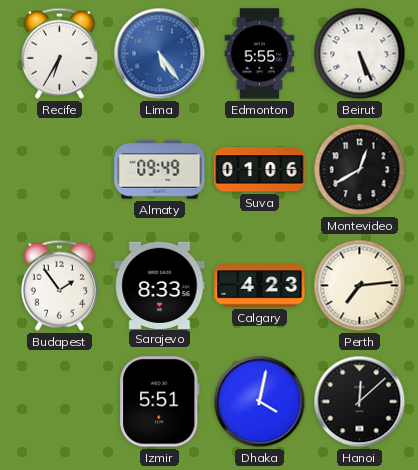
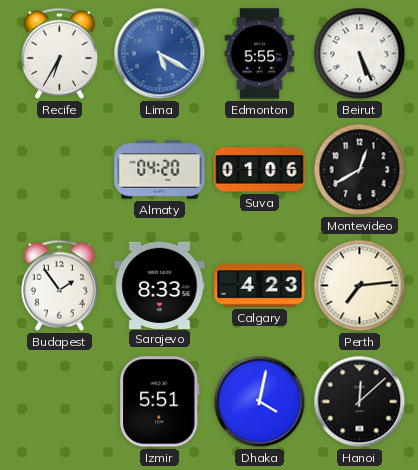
Lima: 5:24 -> 5:20 (160, 54)
Almaty: 09:49 -> 04:20 (160, 170)
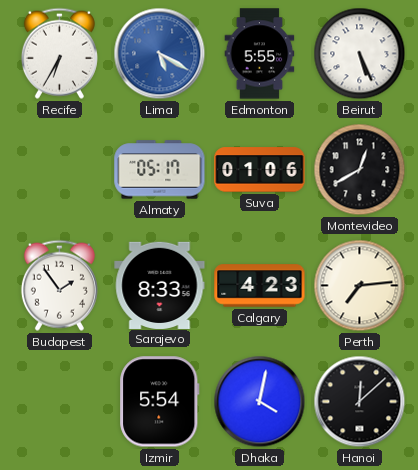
Almaty: 04:20 -> 05:17 (160, 170)
Izmir: 5:51 -> 5:54 (160, 402)
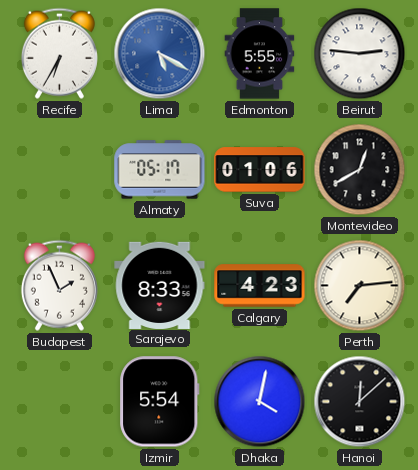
Beirut: 5:26 -> 2:46 (360, 54)
Budapest: 1:54 -> 1:56 (59, 285)
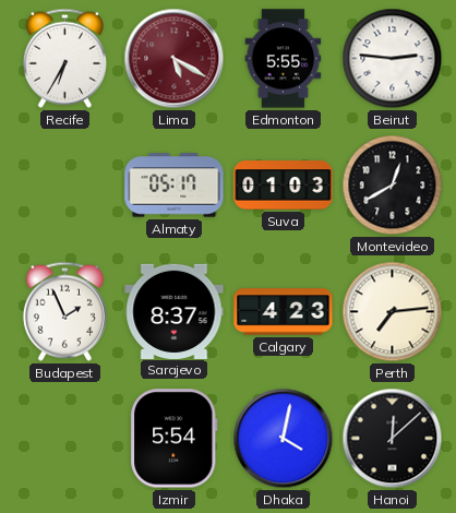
Lima dial: blue -> burgundy (175, 59)
Suva: 01:06 -> 01:03 (284, 186)
Sarajevo: 8:33 -> 8:37 (175, 311)
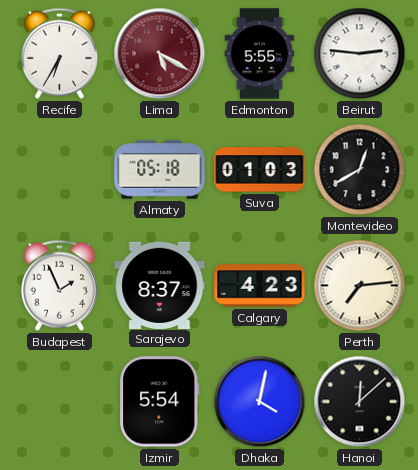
Almaty: 05:17 -> 05:18 (160, 170)
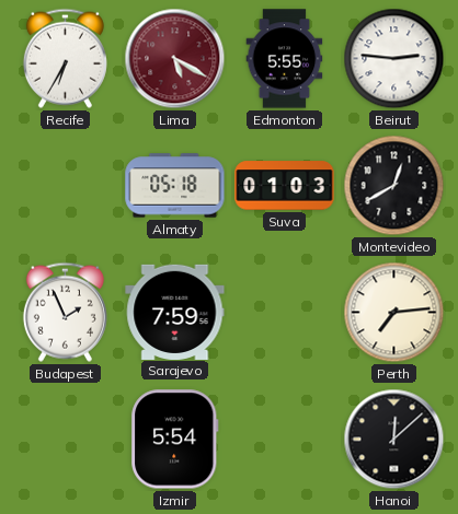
Sarajevo: 8:37 -> 7:59 (175, 312)
Calgary: 4:23 -> none (260, 286)
Dhaka: 4:02 -> none (260, 402)
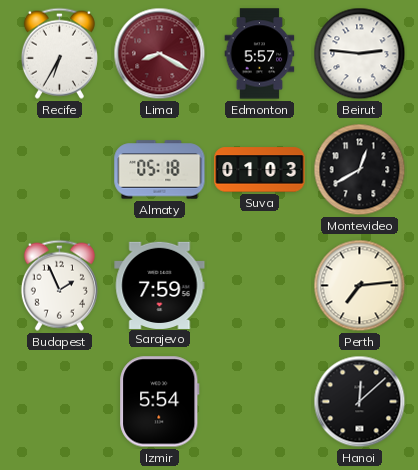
Lima: 5:20 -> 8:20 (160, 54)
Edmonton: 5:55 -> 5:57 (260, 54)
